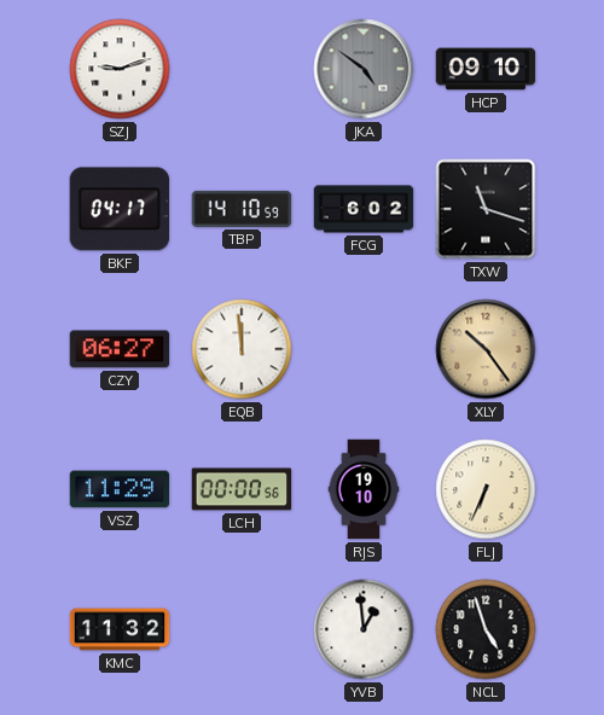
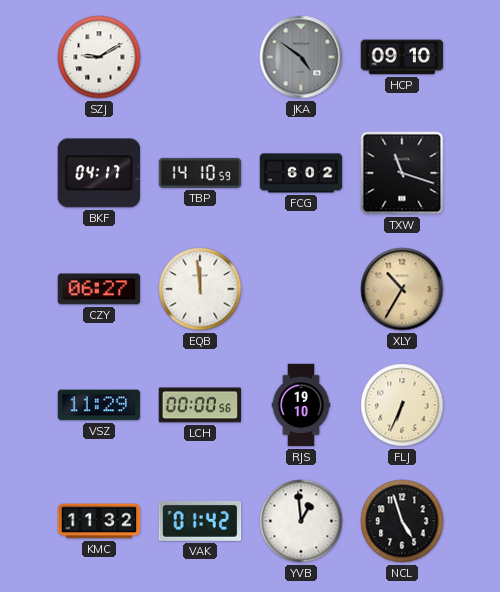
SZJ: 9:12 -> 9:10 (99, 57)
XLY: 10:24 -> 10:35 (402, 289)
VAK: none -> 01:42 (200, 521)
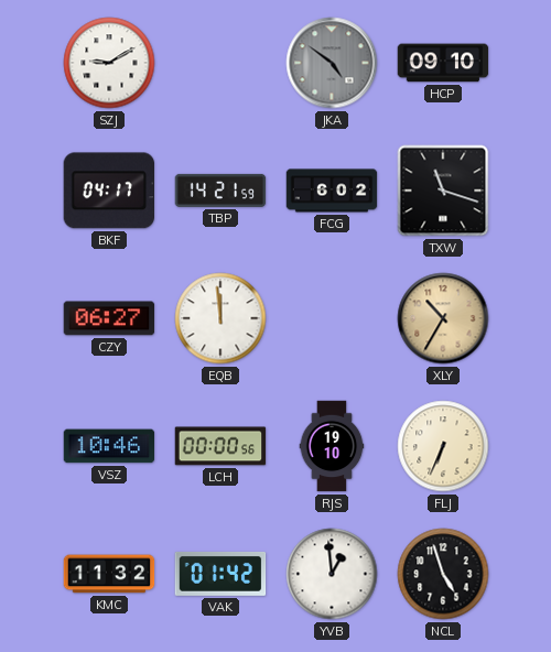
TBP: 14:10 -> 14:21 (220, 191)
VSZ: 11:29 -> 10:46 (109, 446)
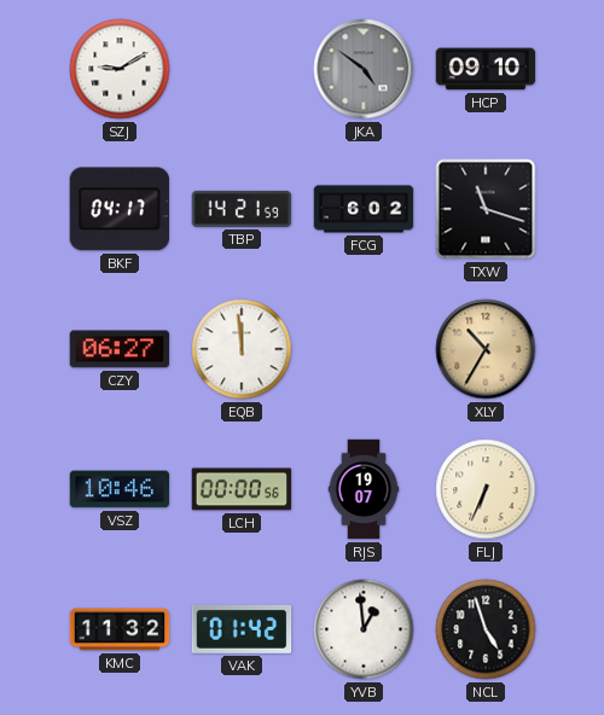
RJS: 19:10 -> 19:07 (364, 489)
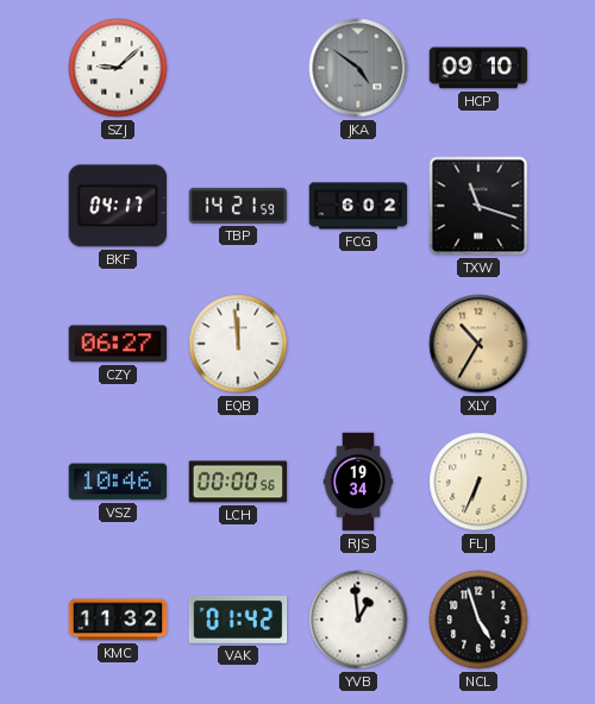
SZJ: 9:10 -> 9:08 (118, 68)
RJS: 19:07 -> 19:34 (358, 482)
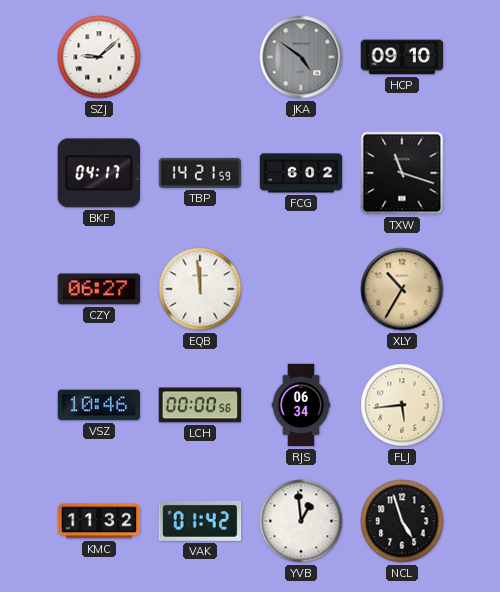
RJS: 19:34 -> 06:34 (301, 405)
FLJ: 6:34 -> 5:44 (402, 405)
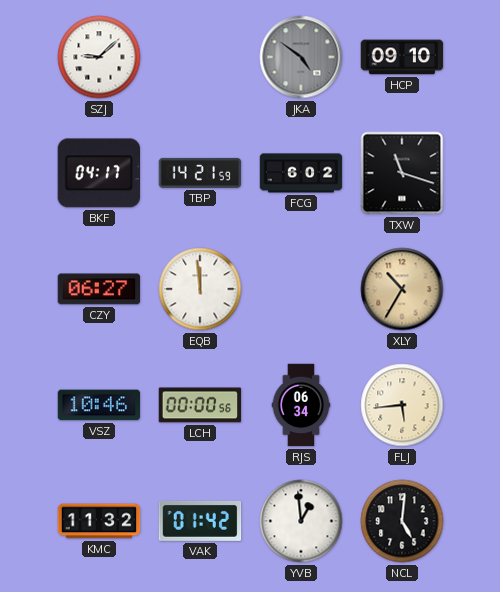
NCL: 4:57 -> 5:01 (402, 521)
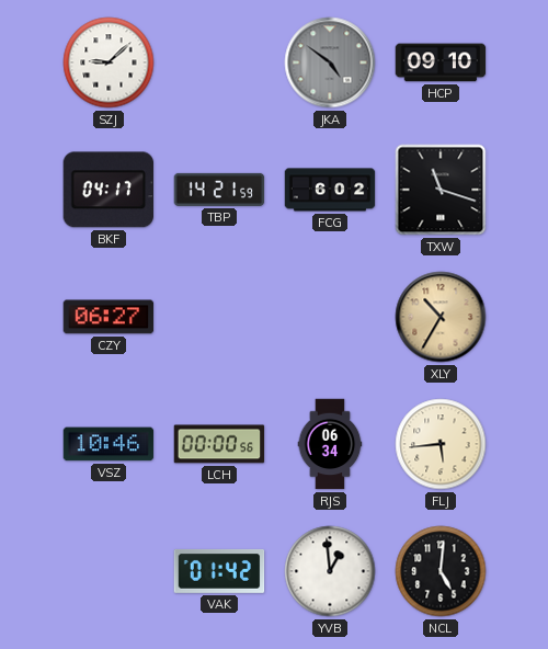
EQB: 11:59 -> none (200, 289)
KMC: 11:32 -> none (99, 521)
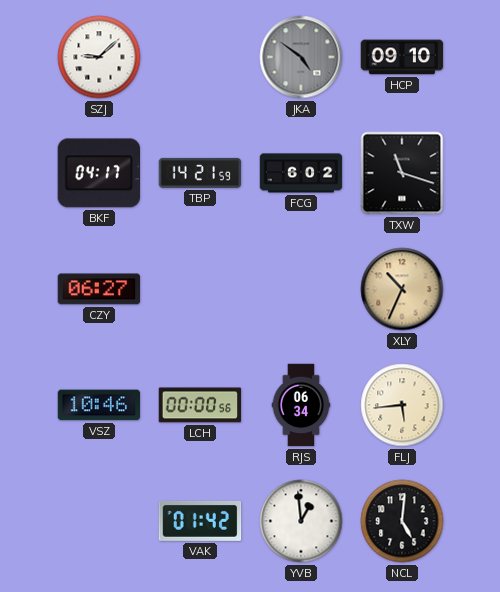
XLY: 10:35 -> 10:34 (402, 289)
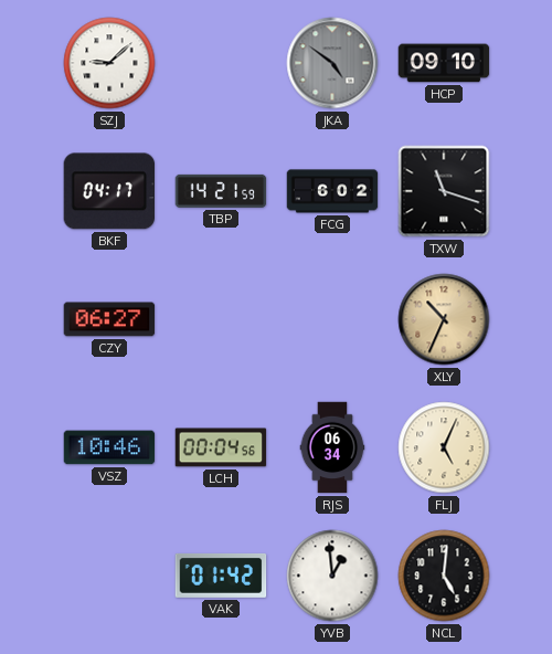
LCH: 00:00 -> 00:04 (221, 447)
FLJ: 5:44 -> 5:04 (444, 447)
